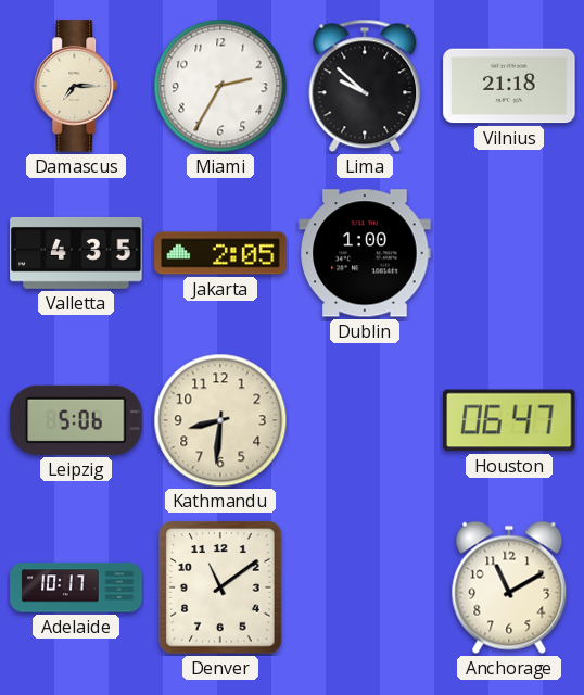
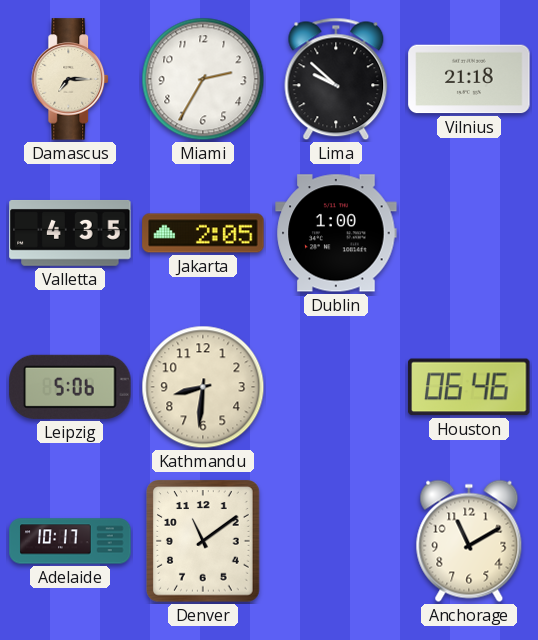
Houston: 06:47 -> 06:46 (469, 387)
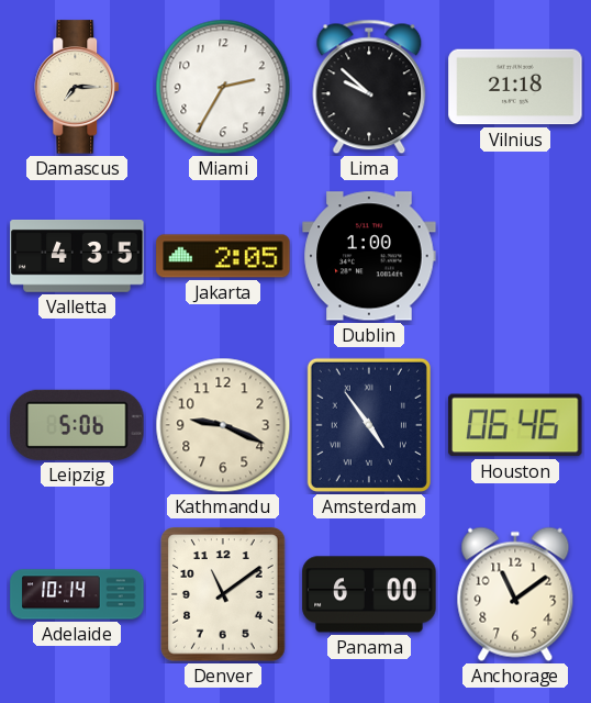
Kathmandu: 8:31 -> 9:19 (223, 425)
Amsterdam: none -> 4:54 (369, 425)
Adelaide: 10:17 -> 10:14 (77, 594)
Panama: none -> 6:00 (369, 594)
Anchorage: 11:10 -> 11:09 (515, 594)
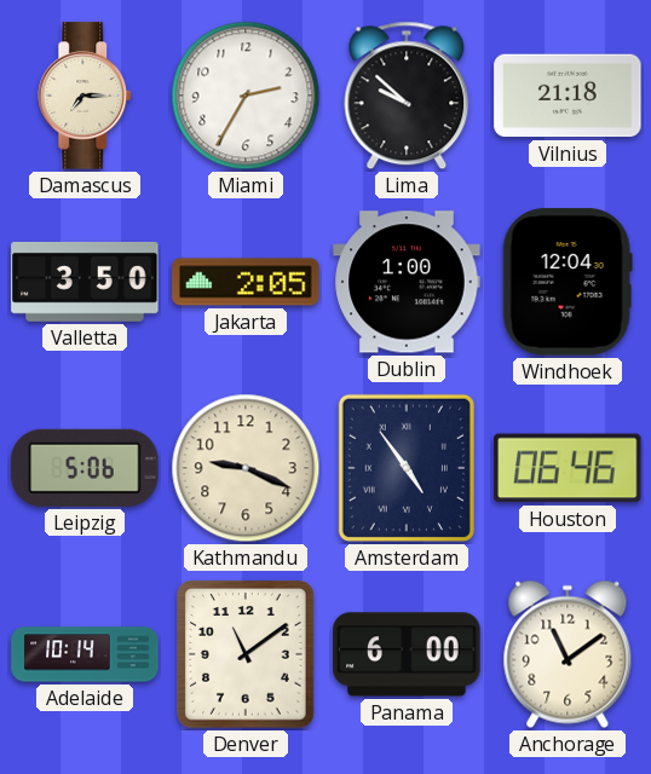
Valletta: 4:35 -> 3:50 (85, 282)
Windhoek: none -> 12:04 (568, 282)
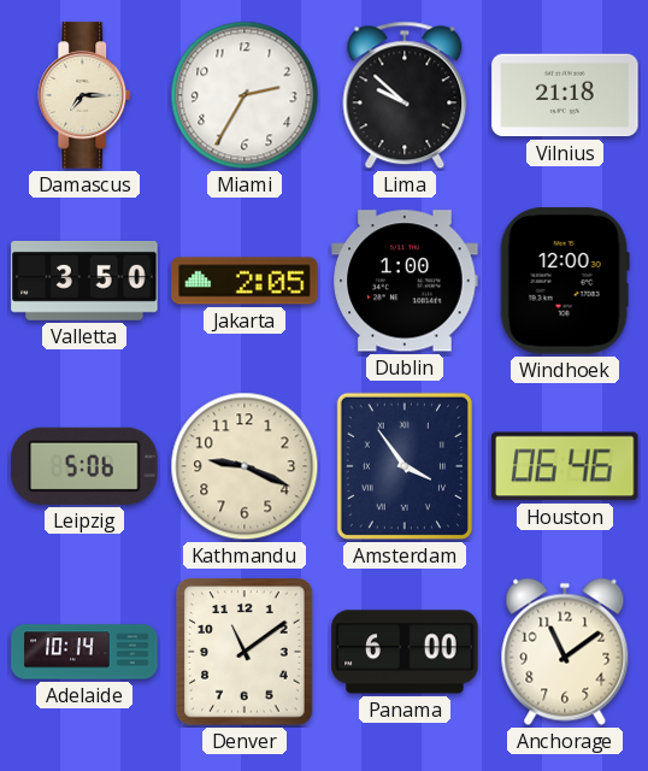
Windhoek: 12:04 -> 12:00 (565, 281)
Amsterdam: 4:54 -> 3:54 (405, 466)
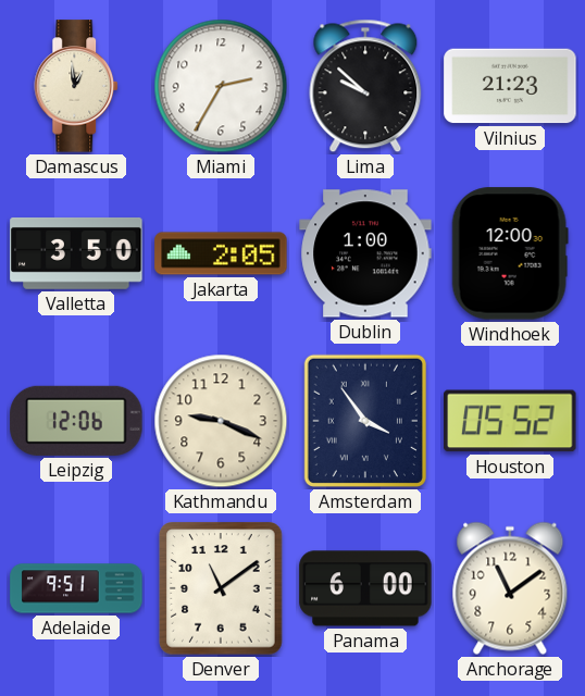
Damascus: 7:15 -> 12:59 (77, 86)
Vilnius: 21:18 -> 21:23 (510, 86)
Leipzig: 5:06 -> 12:06 (76, 421)
Houston: 06:46 -> 05:52 (510, 421)
Adelaide: 10:14 -> 9:51 (76, 588)
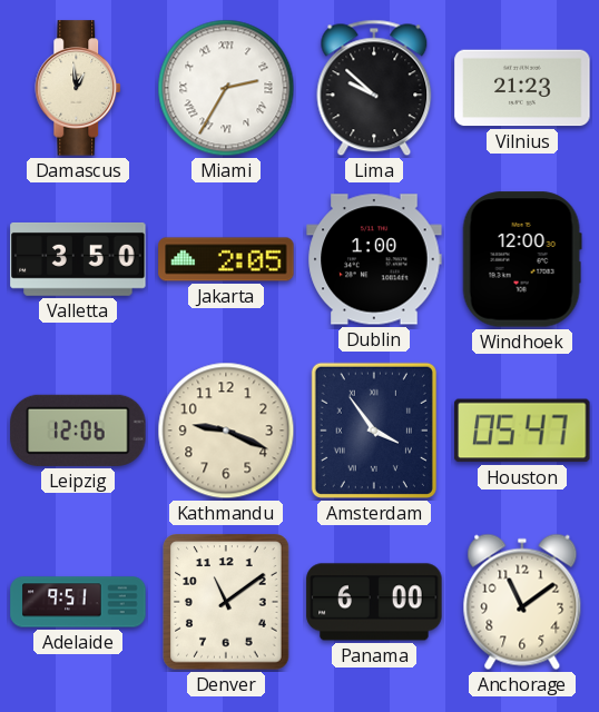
Miami numerals: Arabic -> Roman (226, 88)
Houston: 05:52 -> 05:47 (522, 431)
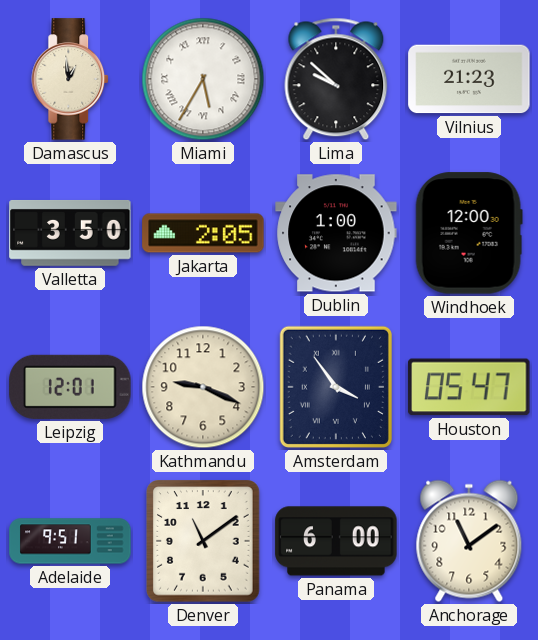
Miami: 2:35 -> 5:35 (203, 79)
Leipzig: 12:06 -> 12:01 (70, 387)
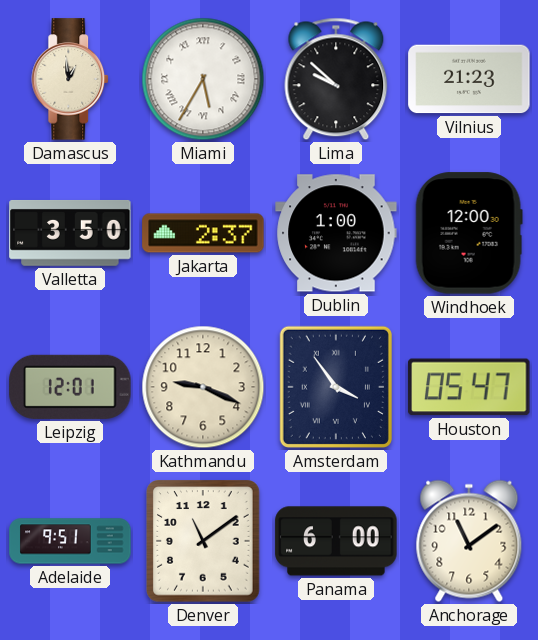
Jakarta: 2:05 -> 2:37 (203, 233)
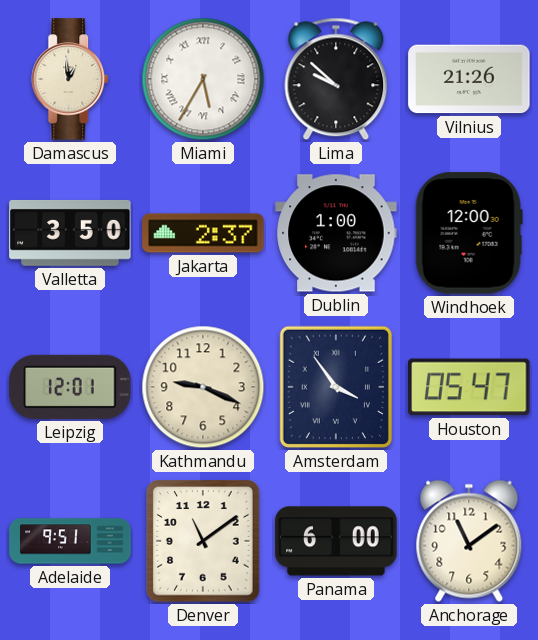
Vilnius: 21:23 -> 21:26 (469, 79)
